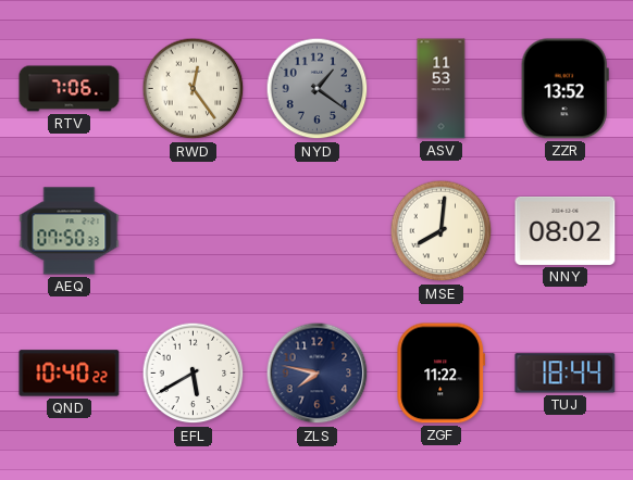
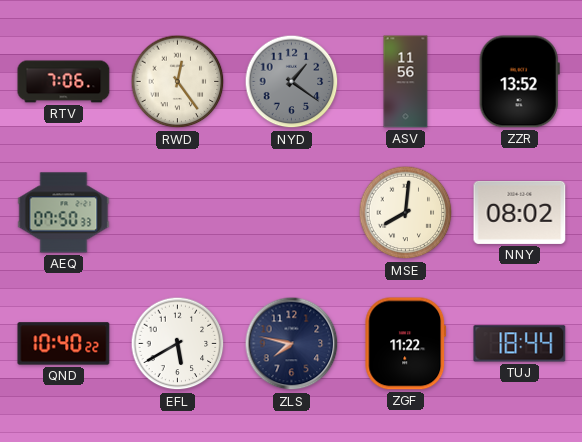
ASV: 11:53 -> 11:56 (406, 82)
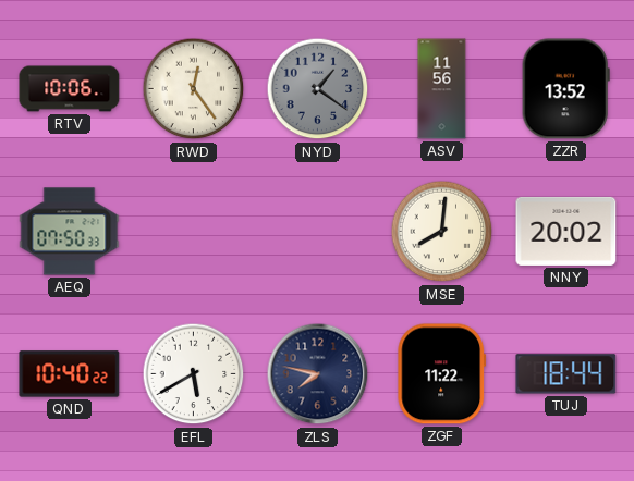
RTV: 7:06 -> 10:06 (70, 89)
NNY: 08:02 -> 20:02 (566, 231)
